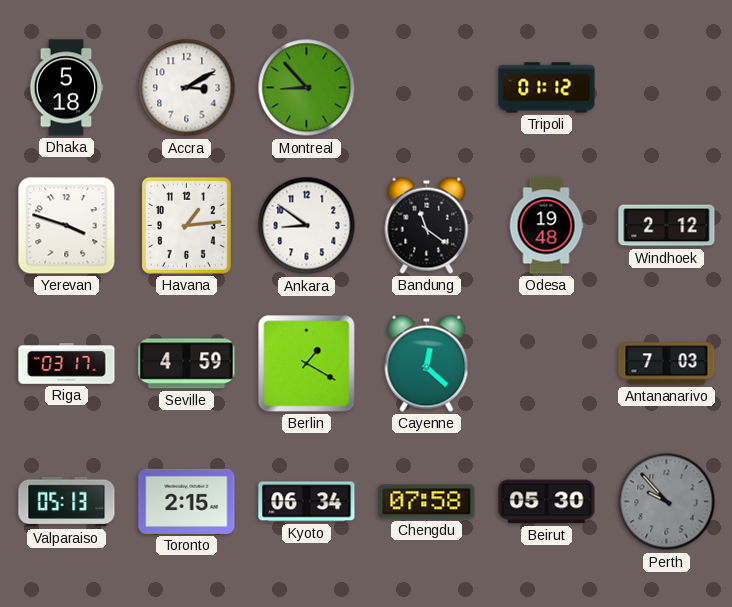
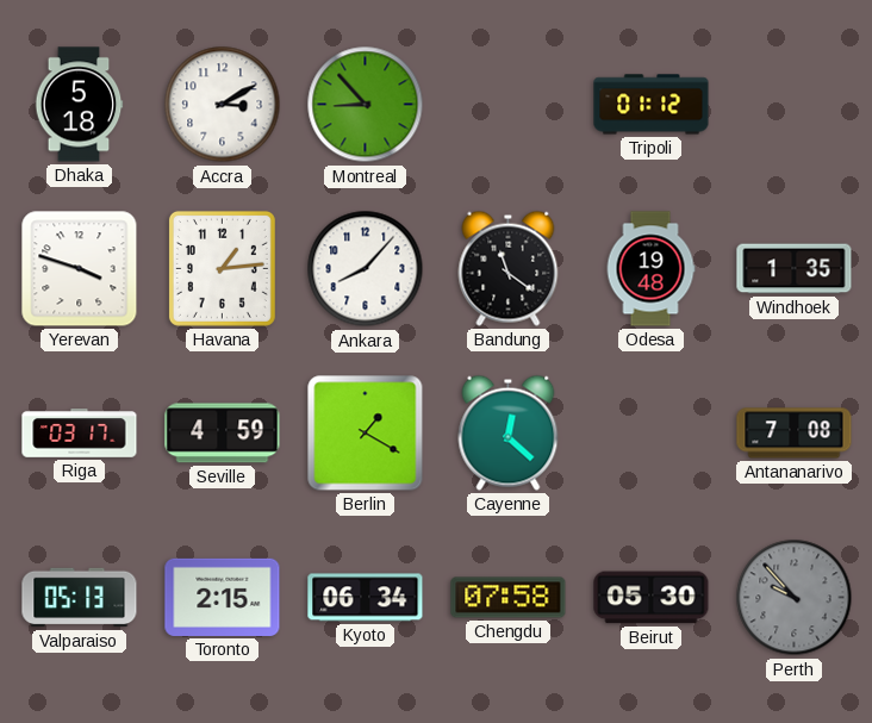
Ankara: 8:51 -> 8:07 (366, 269)
Windhoek: 2:12 -> 1:35 (795, 269)
Antananarivo: 7:03 -> 7:08 (795, 434)
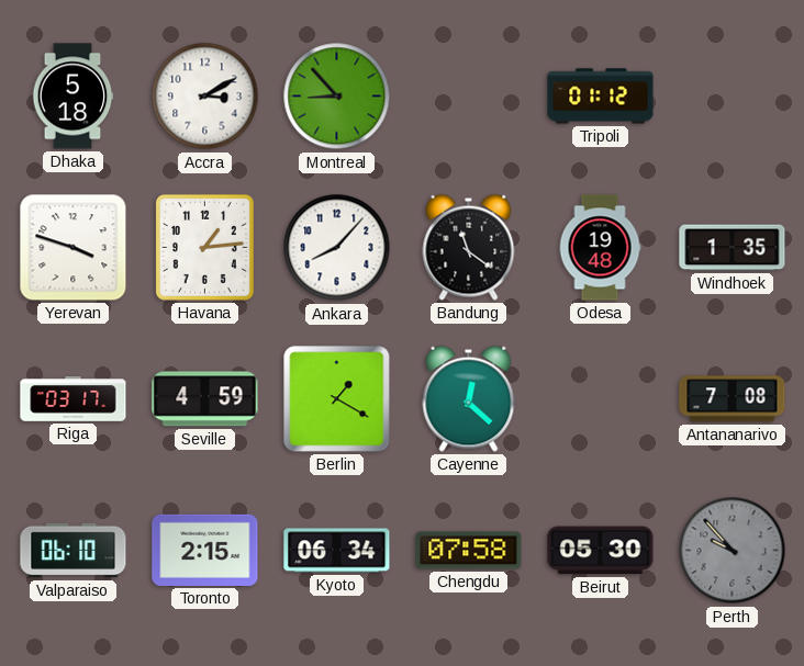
Valparaiso: 05:13 -> 06:10 (74, 551)
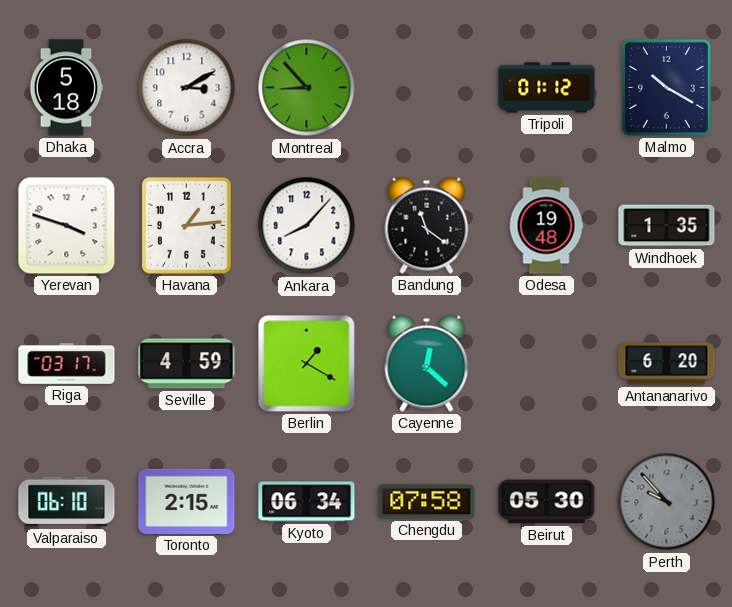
Malmo: none -> 10:20 (666, 87)
Antananarivo: 7:08 -> 6:20 (667, 364)
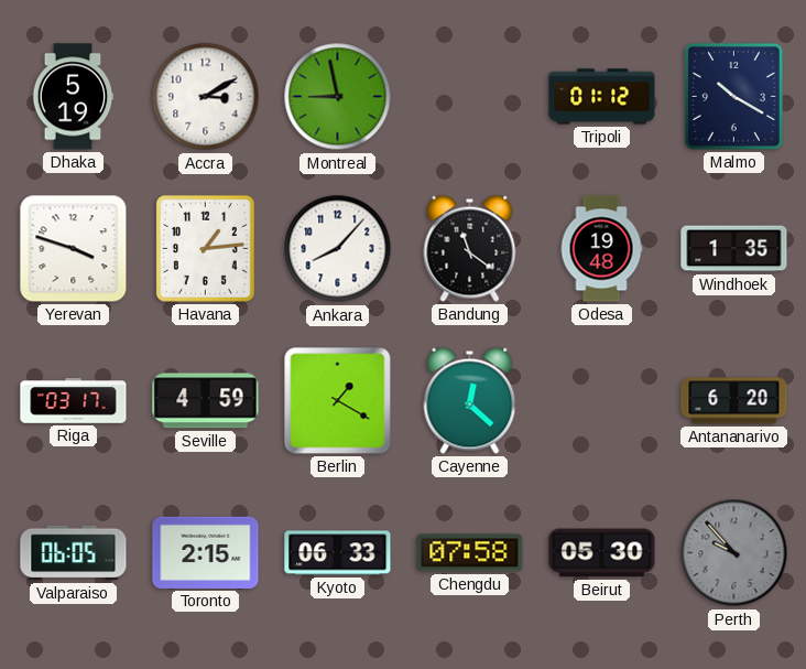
Dhaka: 5:18 -> 5:19 (73, 97)
Montreal: 8:53 -> 8:58 (338, 97)
Valparaiso: 06:10 -> 06:05 (74, 553)
Kyoto: 06:34 -> 06:33 (338, 553)
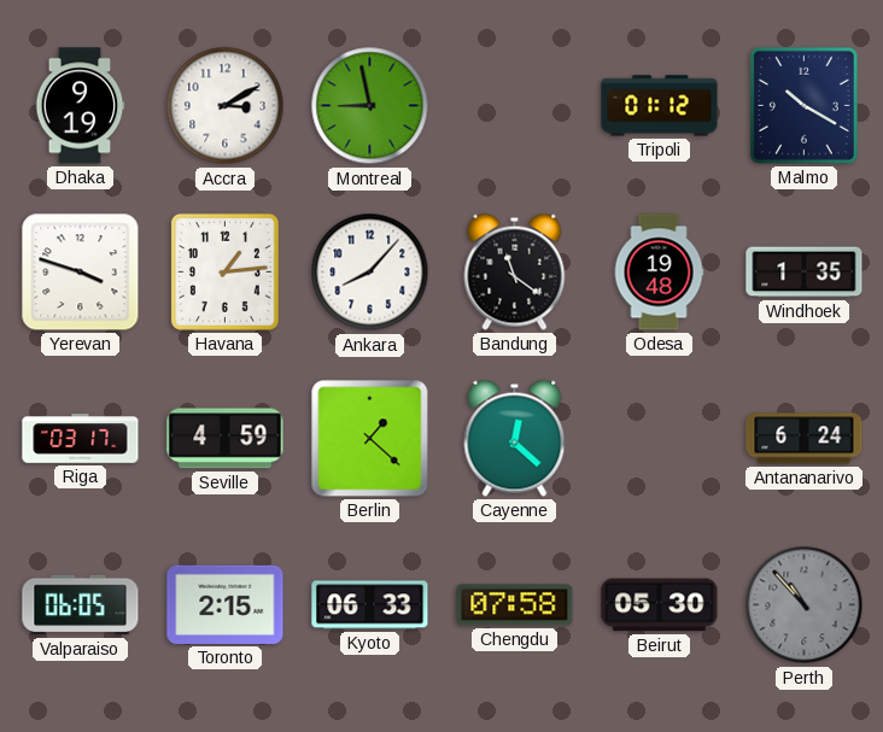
Dhaka: 5:19 -> 9:19 (80, 106)
Berlin: 1:20 -> 1:22 (370, 439)
Antananarivo: 6:20 -> 6:24 (805, 439)
Perth: 9:53 -> 10:53 (805, 605)
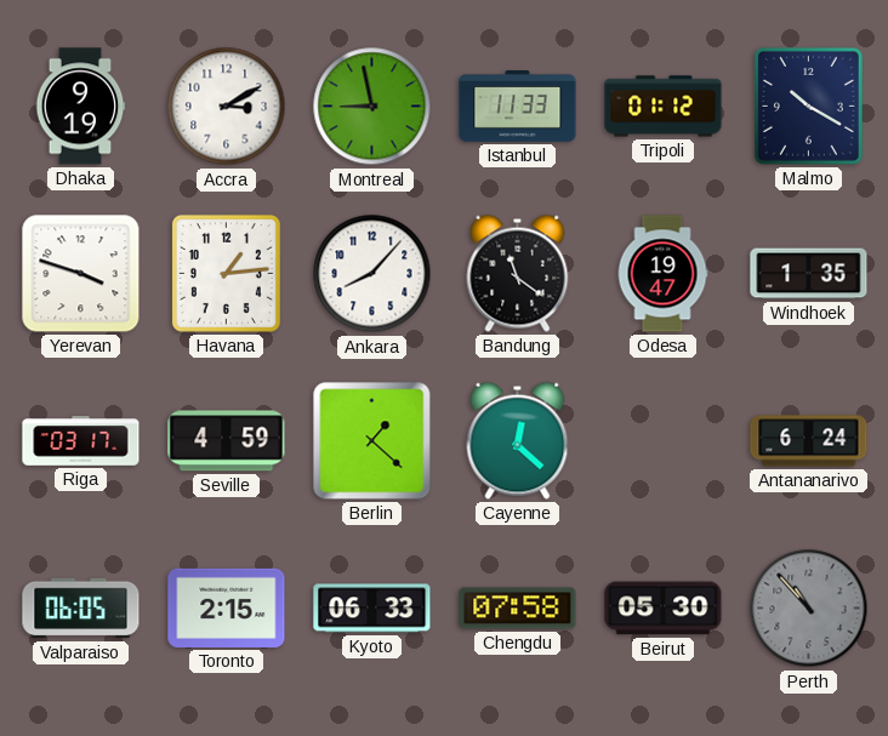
Istanbul: none -> 11:33 (518, 107)
Odesa: 19:48 -> 19:47 (662, 274)
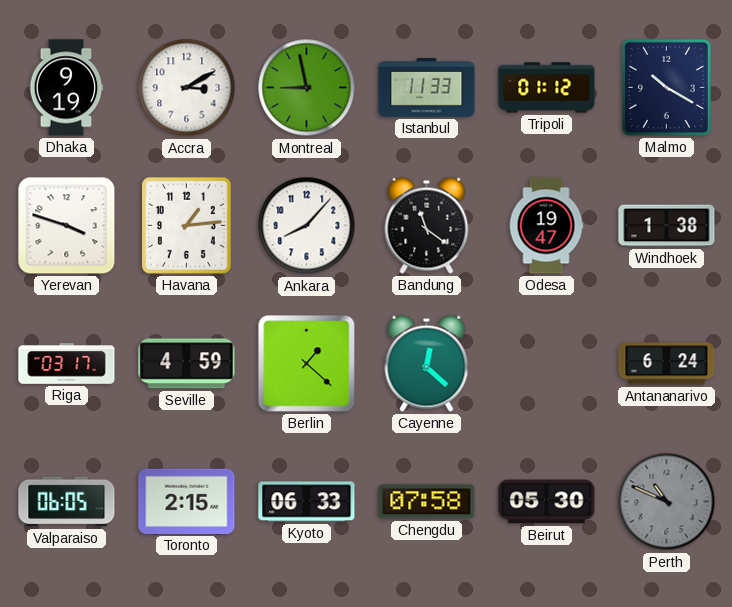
Windhoek: 1:35 -> 1:38 (667, 226)
Perth: 10:53 -> 10:49 (667, 502)
